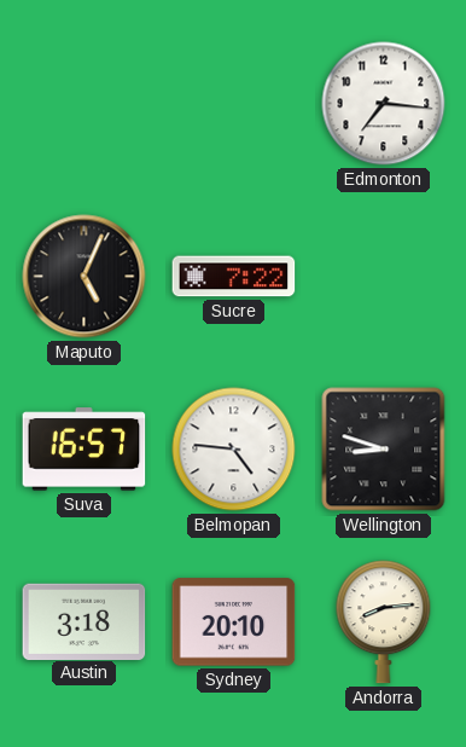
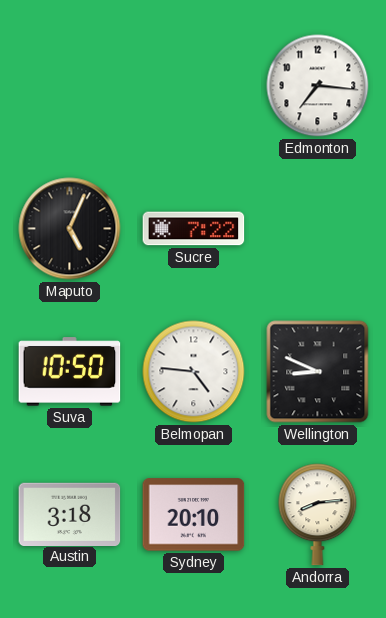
Suva: 16:57 -> 10:50 (70, 372)
Wellington: 8:48 -> 8:49 (318, 372)
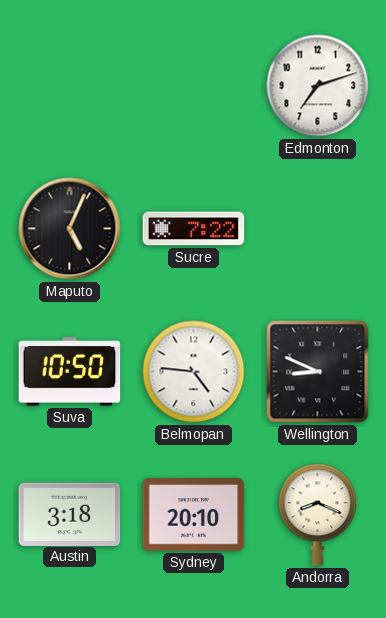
Edmonton: 7:16 -> 7:12 (318, 86)
Andorra: 8:14 -> 8:19 (318, 515)
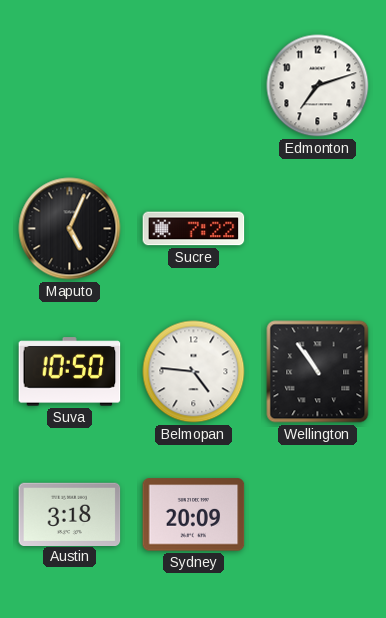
Wellington: 8:49 -> 10:54 (318, 372)
Sydney: 20:10 -> 20:09 (194, 515)
Andorra: 8:19 -> none (318, 515)
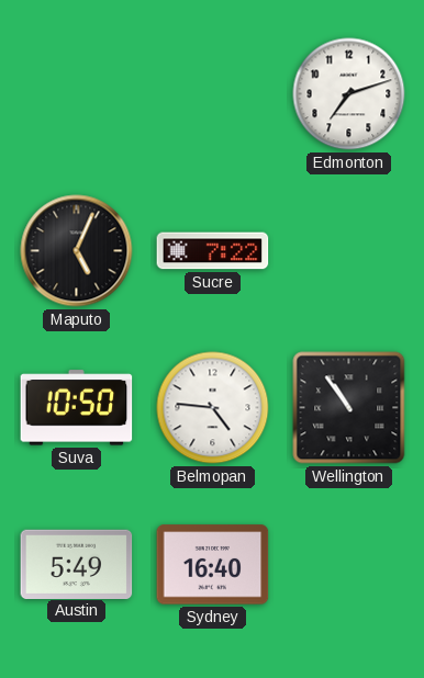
Austin: 3:18 -> 5:49 (77, 564)
Sydney: 20:09 -> 16:40 (213, 565)
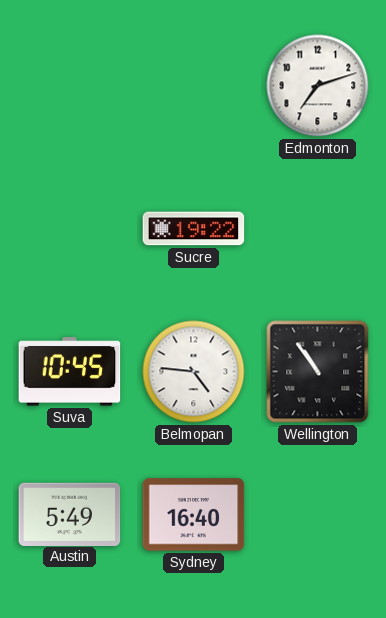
Maputo: 5:04 -> none (77, 251)
Sucre: 7:22 -> 19:22 (194, 229)
Suva: 10:50 -> 10:45 (70, 372)
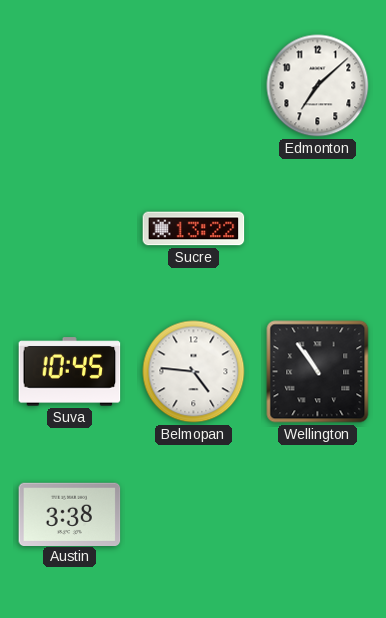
Edmonton: 7:12 -> 7:08 (318, 86)
Sucre: 19:22 -> 13:22 (194, 229)
Austin: 5:49 -> 3:38 (70, 514)
Sydney: 16:40 -> none (194, 515)
